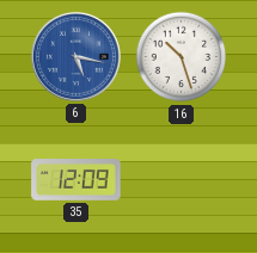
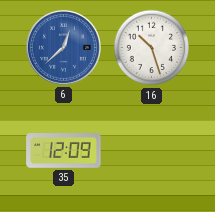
6: 5:17 -> 12:38 (63, 47)
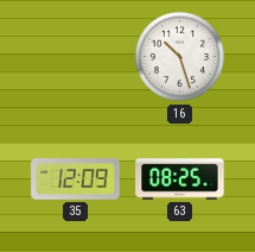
6: 12:38 -> none (63, 47)
63: none -> 08:25 (180, 179)
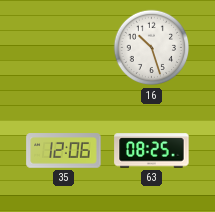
35: 12:09 -> 12:06 (64, 151)
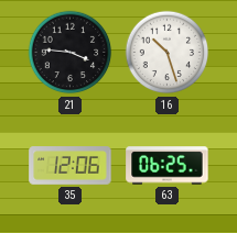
21: none -> 3:46 (71, 53)
63: 08:25 -> 06:25 (168, 166)
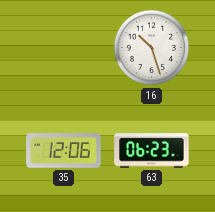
21: 3:46 -> none (71, 53)
63: 06:25 -> 06:23 (152, 151)
